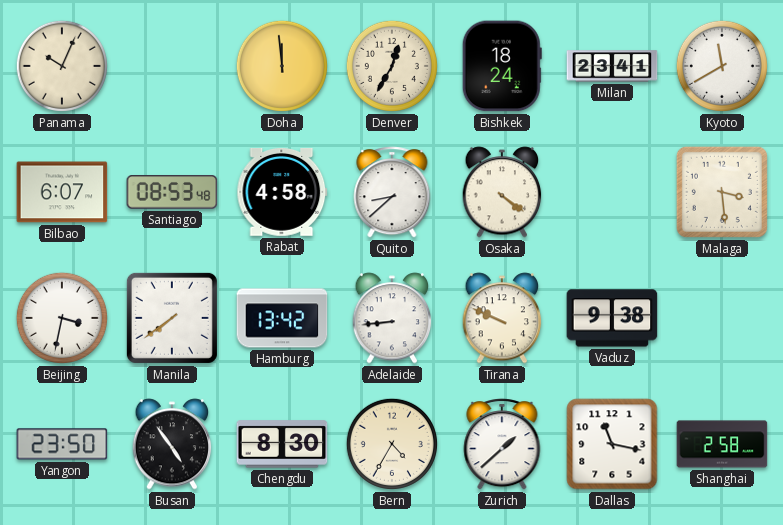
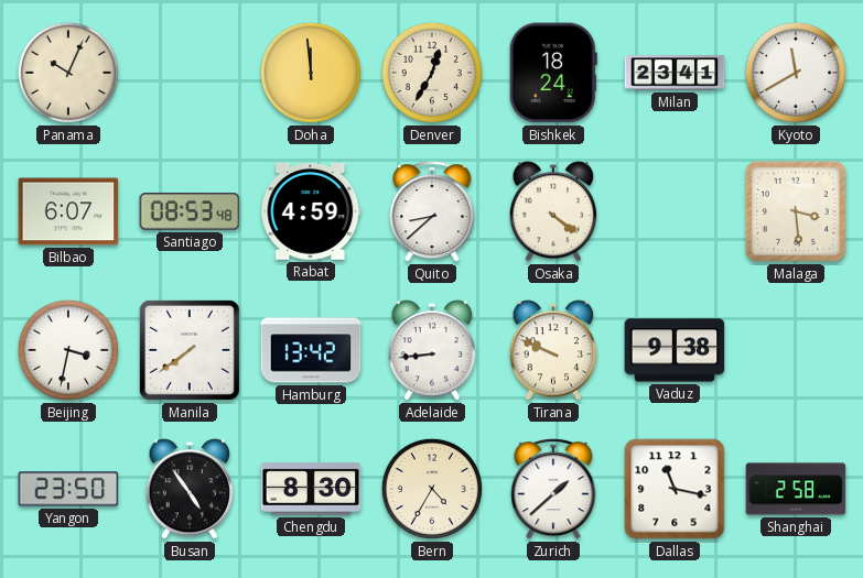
Rabat: 4:58 -> 4:59 (311, 211)
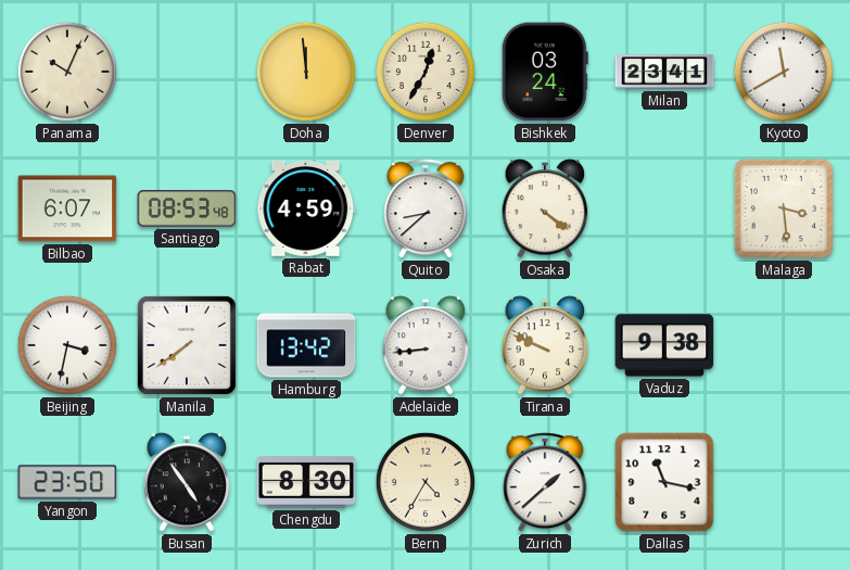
Bishkek: 18:24 -> 03:24 (545, 72)
Shanghai: 2:58 -> none (796, 489)
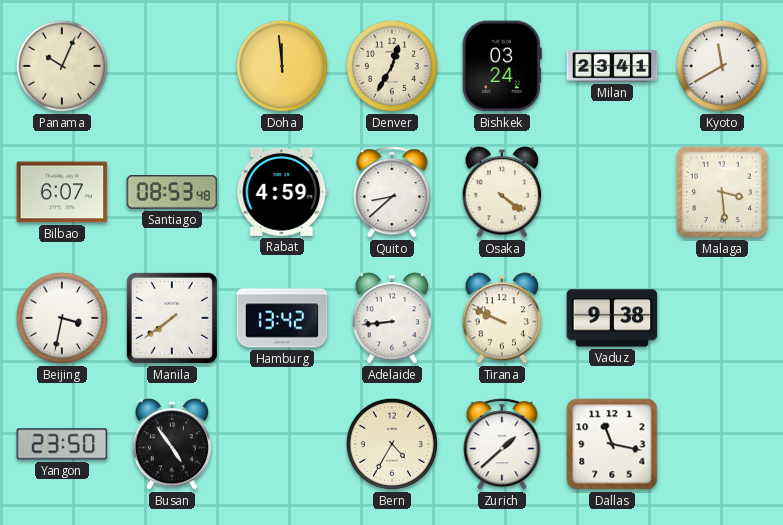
Chengdu: 8:30 -> none (306, 482)
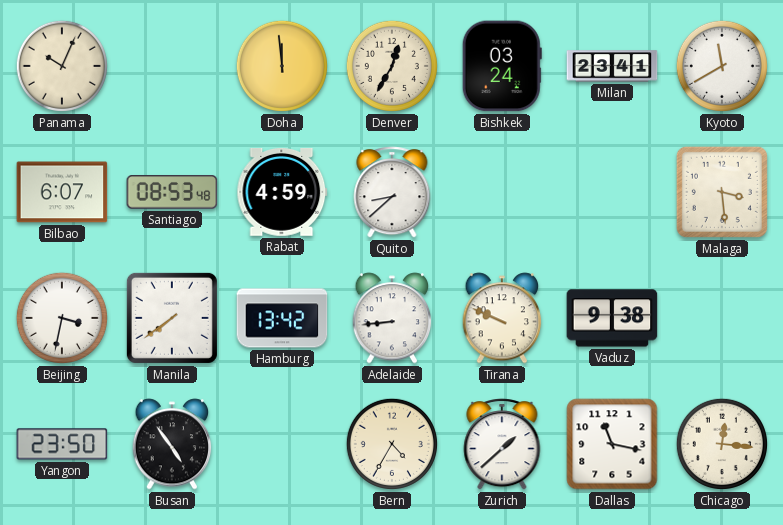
Osaka: 4:21 -> none (502, 192)
Chicago: none -> 12:16 (722, 444)
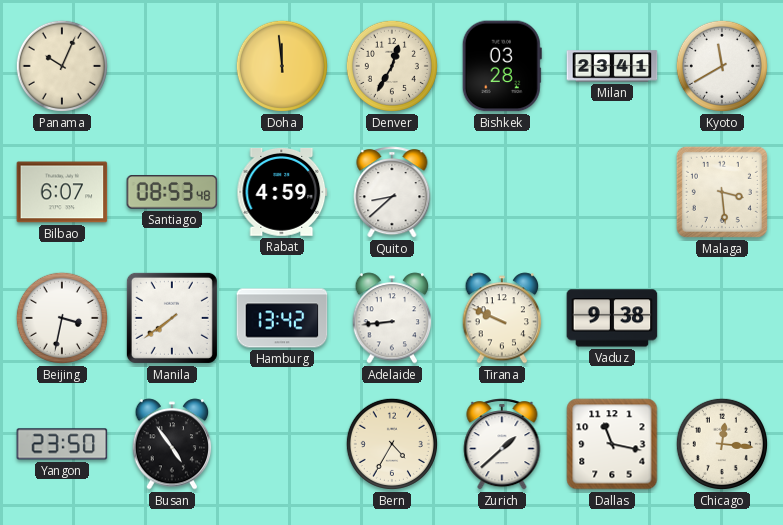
Bishkek: 03:24 -> 03:28 (502, 66)
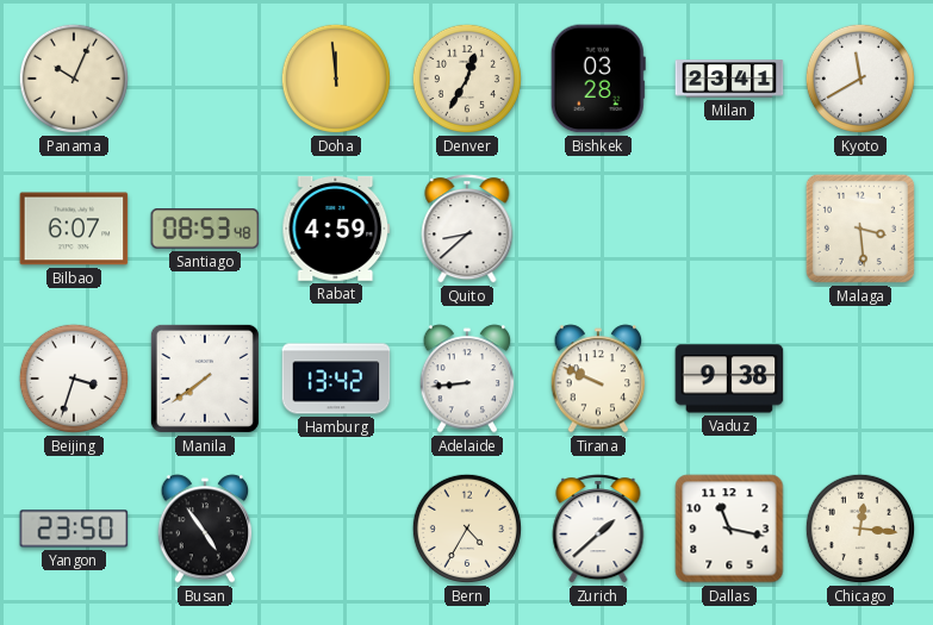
Beijing: 3:32 -> 3:33 (74, 379)
